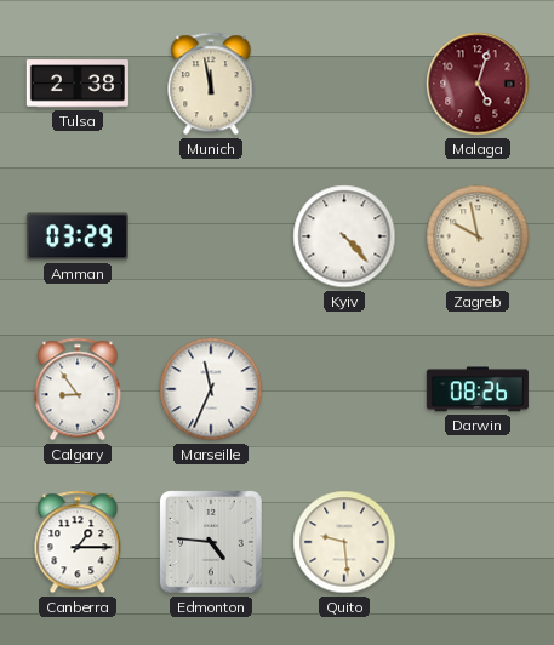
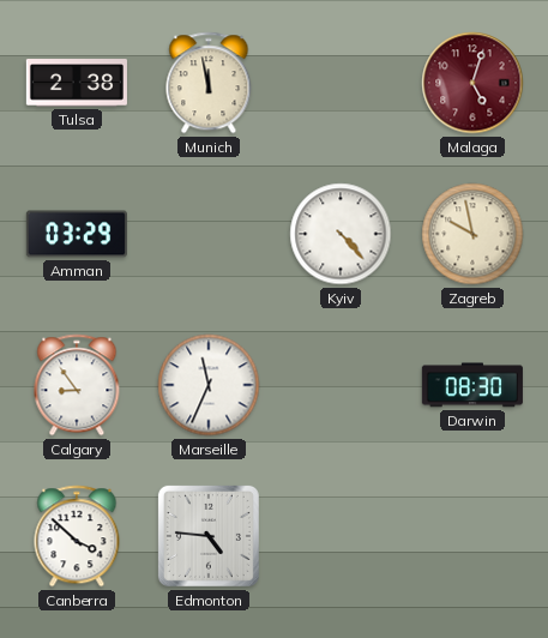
Darwin: 08:26 -> 08:30 (472, 385)
Canberra: 1:15 -> 3:52 (77, 536)
Quito: 9:29 -> none (344, 542)
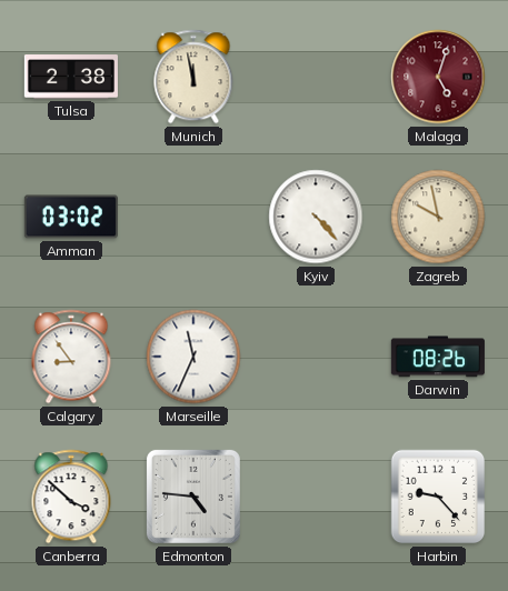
Amman: 03:29 -> 03:02 (71, 217)
Darwin: 08:30 -> 08:26 (438, 357)
Harbin: none -> 9:23 (438, 497)
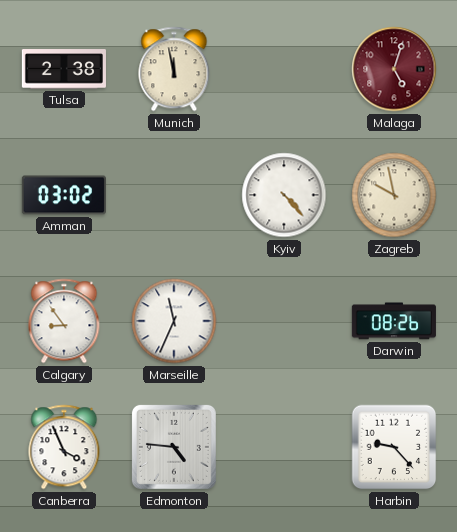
Canberra: 3:52 -> 3:56 (64, 447)
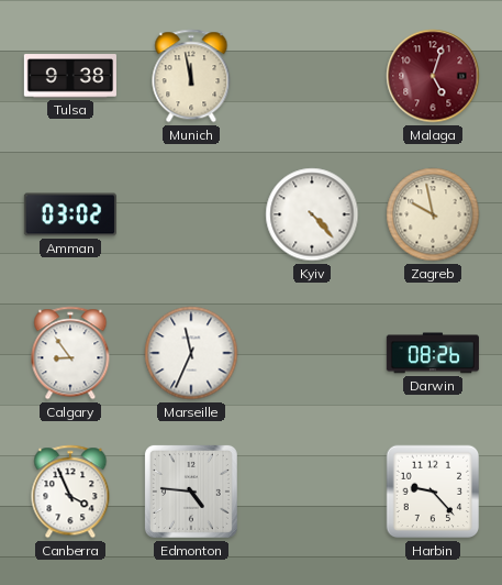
Tulsa: 2:38 -> 9:38 (70, 76)
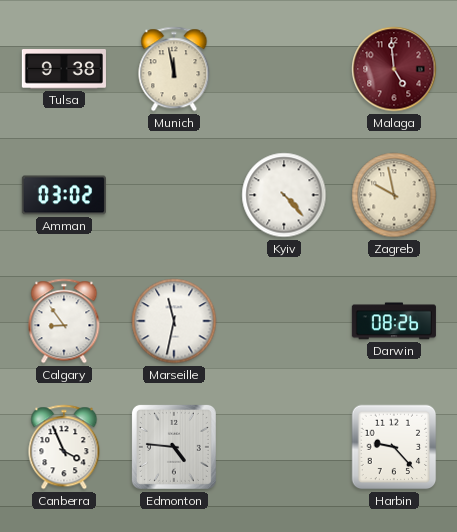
Malaga: 5:03 -> 4:59 (394, 69)
Marseille: 11:34 -> 11:32 (174, 321)
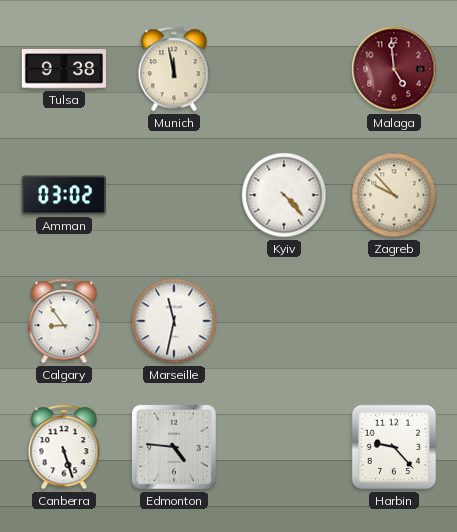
Zagreb: 9:58 -> 9:53 (394, 195)
Darwin: 08:26 -> none (394, 321)
Canberra: 3:56 -> 5:27 (64, 447)
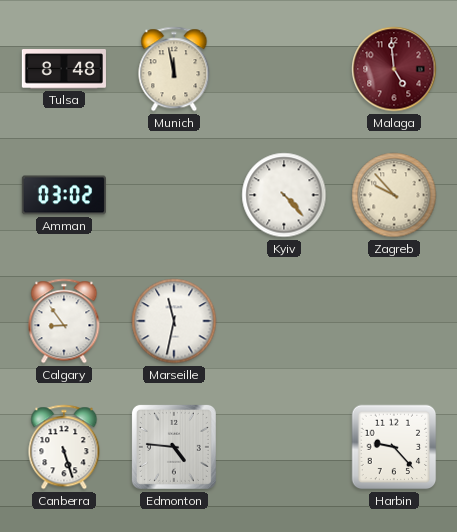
Tulsa: 9:38 -> 8:48 (64, 69)
